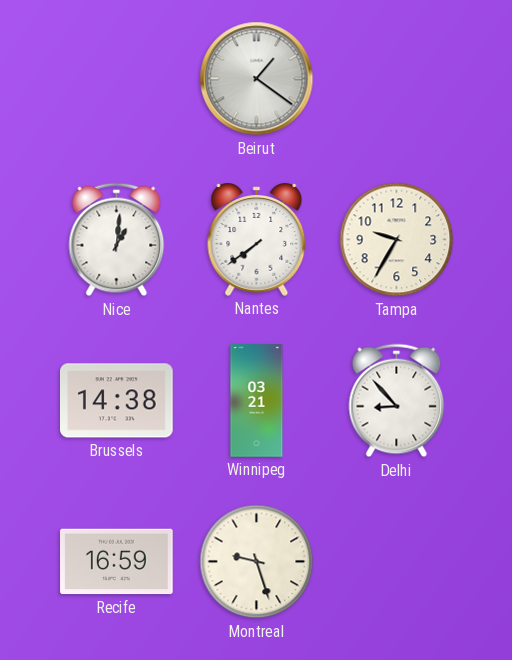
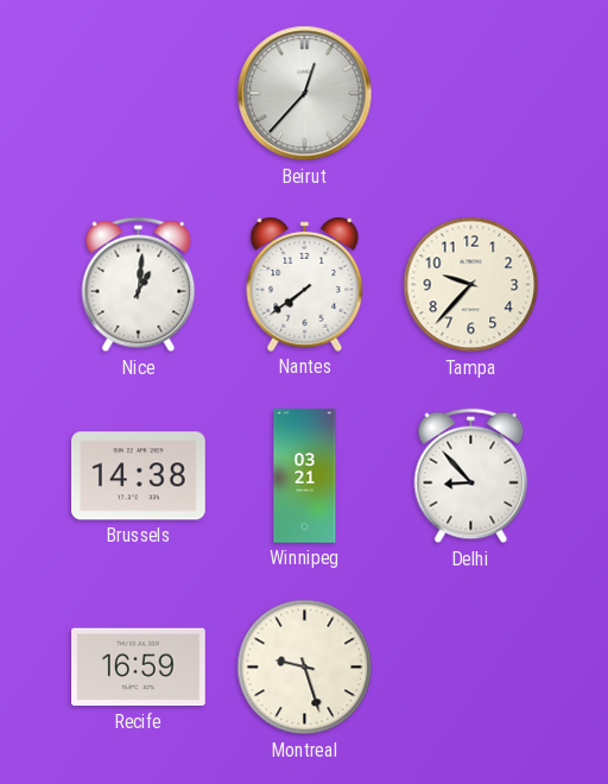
Beirut: 1:21 -> 12:37 (305, 94)
Tampa: 9:35 -> 9:37 (471, 285)
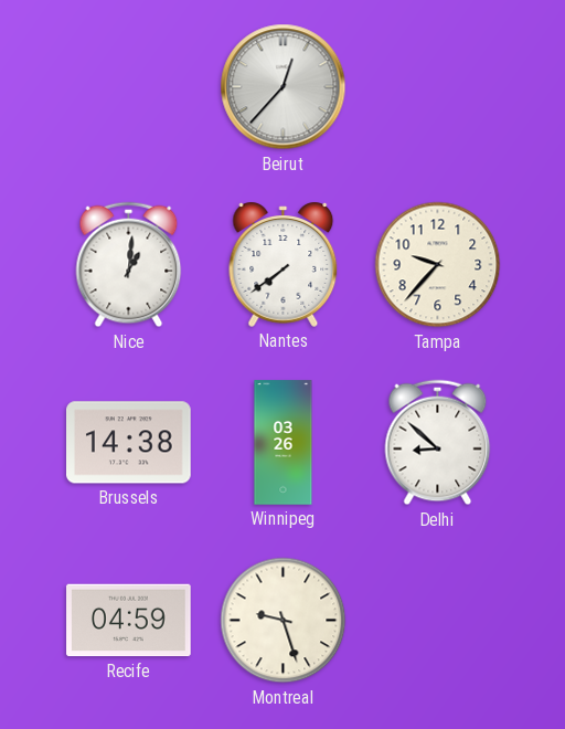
Winnipeg: 03:21 -> 03:26 (284, 443)
Delhi: 8:53 -> 8:52 (438, 443)
Recife: 16:59 -> 04:59 (129, 621)
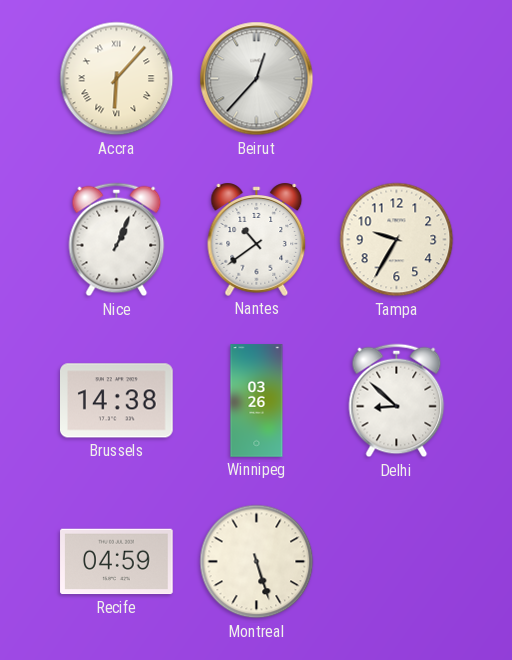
Accra: none -> 6:07 (117, 79)
Nice: 1:01 -> 1:04 (117, 240)
Nantes: 7:39 -> 10:39 (257, 239)
Tampa: 9:37 -> 9:35 (397, 240)
Montreal: 9:27 -> 5:27 (257, 562)
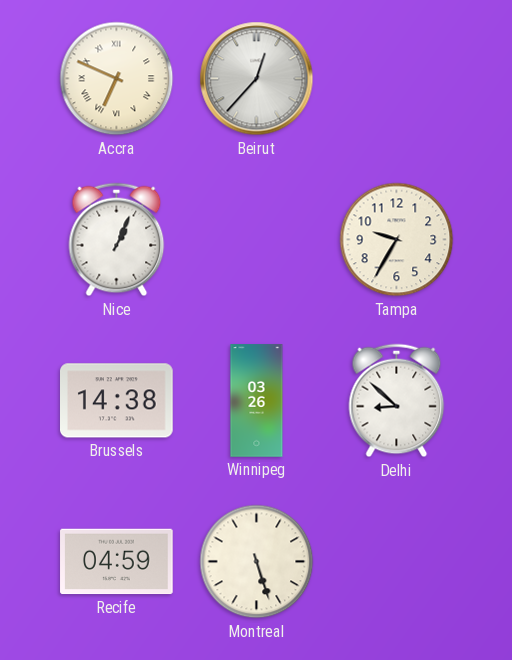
Accra: 6:07 -> 6:49 (117, 79)
Nantes: 10:39 -> none (257, 239)
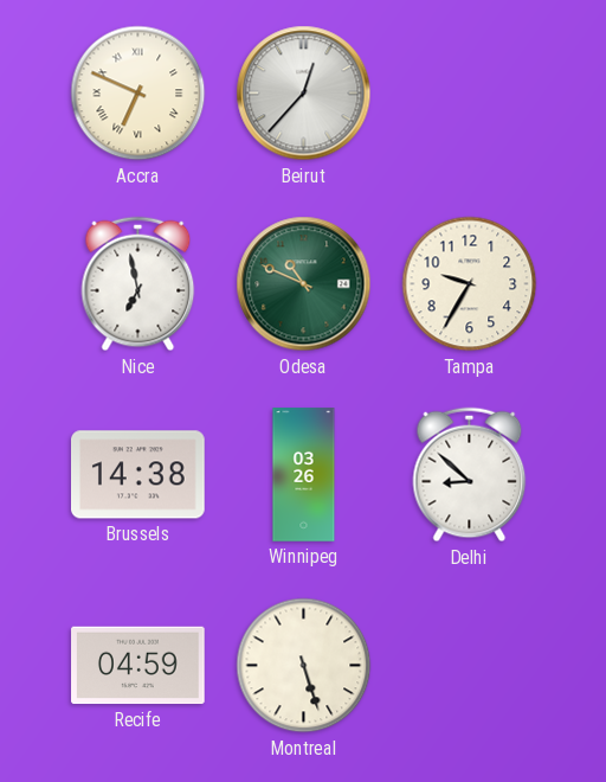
Nice: 1:04 -> 6:58 (138, 284)
Odesa: none -> 10:49 (304, 284)
